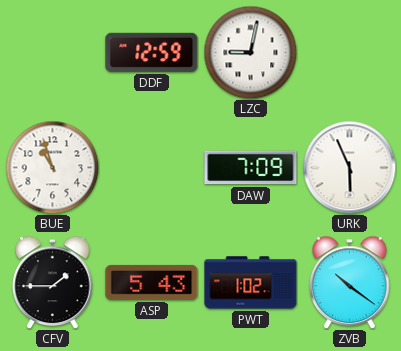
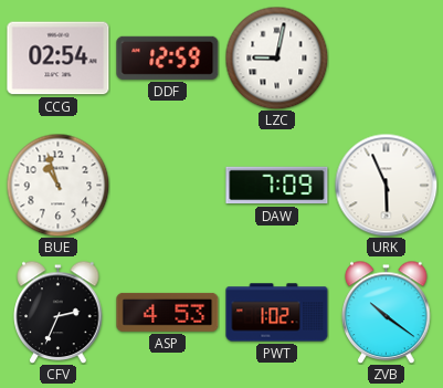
CCG: none -> 02:54 (59, 59)
CFV: 1:45 -> 2:34 (59, 312)
ASP: 5:43 -> 4:53 (168, 312)
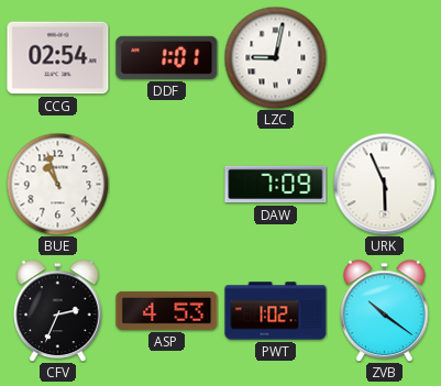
DDF: 12:59 -> 1:01 (167, 57)
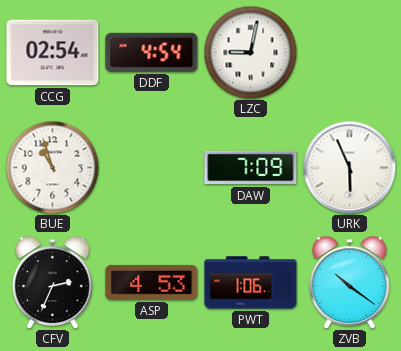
DDF: 1:01 -> 4:54 (152, 52)
PWT: 1:02 -> 1:06 (251, 283)
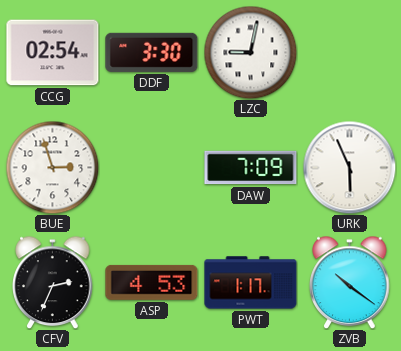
DDF: 4:54 -> 3:30 (152, 52)
BUE: 10:57 -> 2:57 (52, 167)
PWT: 1:06 -> 1:17 (251, 283)
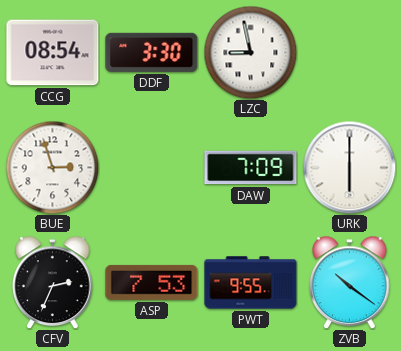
CCG: 02:54 -> 08:54 (53, 53)
LZC: 9:02 -> 8:58 (250, 52)
URK: 5:56 -> 6:00 (349, 167)
ASP: 4:53 -> 7:53 (152, 282)
PWT: 1:17 -> 9:55 (251, 283)
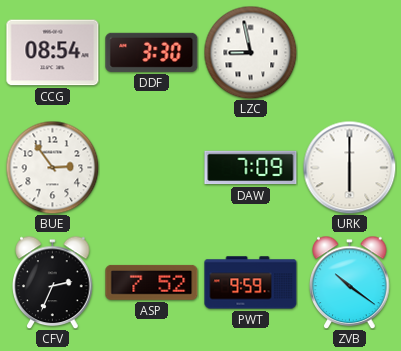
BUE: 2:57 -> 2:54 (52, 167)
ASP: 7:53 -> 7:52 (152, 282)
PWT: 9:55 -> 9:59 (251, 283)
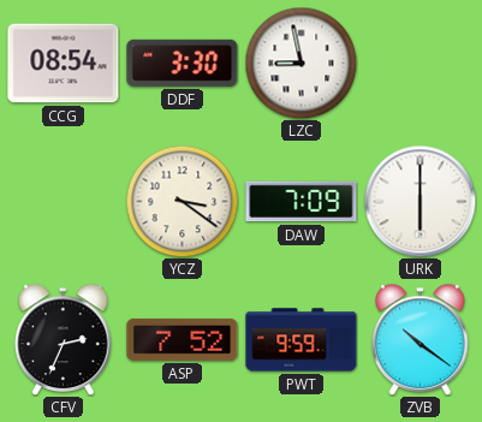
BUE: 2:54 -> none (52, 167)
YCZ: none -> 3:21 (182, 201)
